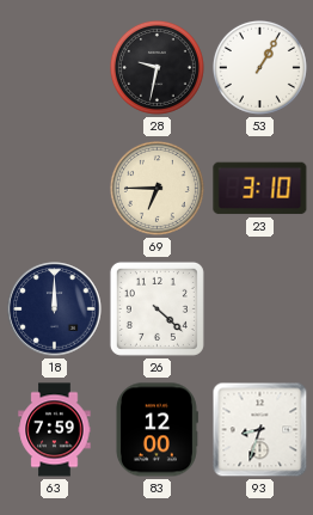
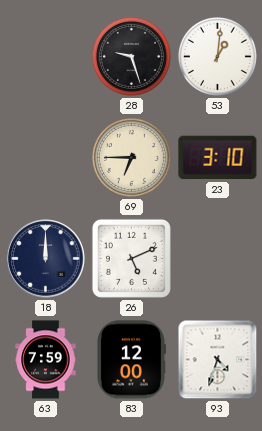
28: 9:32 -> 9:27 (131, 56)
53: 1:05 -> 1:01 (217, 56)
26: 4:22 -> 5:11 (131, 258)
93: 8:33 -> 4:33 (218, 360)
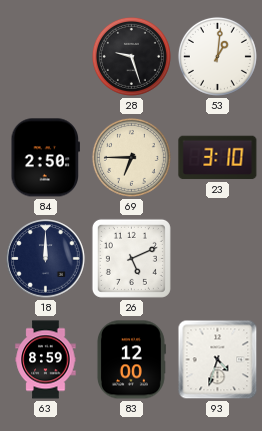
84: none -> 2:50 (46, 158)
63: 7:59 -> 8:59 (46, 360)
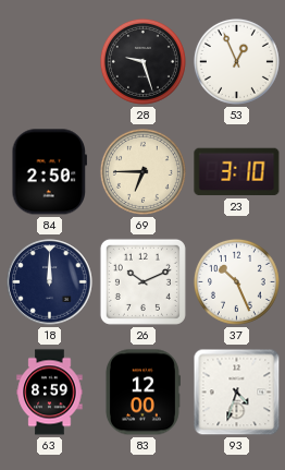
53: 1:01 -> 12:56 (236, 61)
26: 5:11 -> 10:11 (142, 281)
37: none -> 10:26 (236, 281)
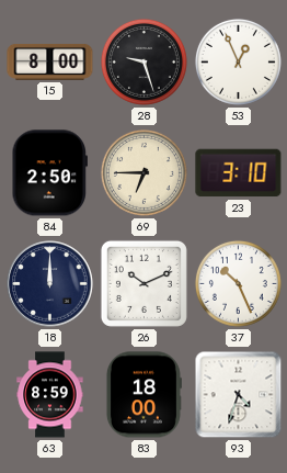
15: none -> 8:00 (50, 63)
83: 12:00 -> 18:00 (143, 395)
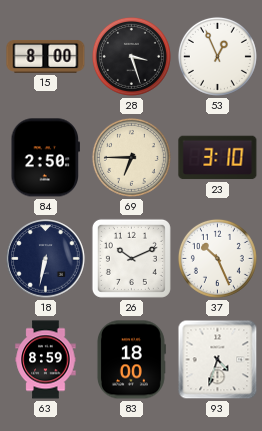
28: 9:27 -> 3:27 (131, 56)
18: 12:00 -> 6:32 (46, 259)
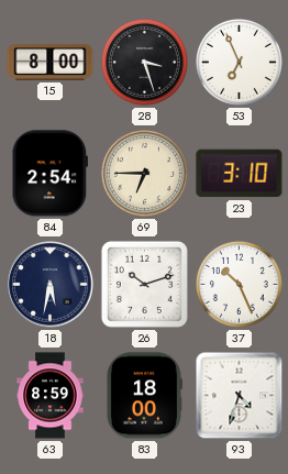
53: 12:56 -> 6:56 (239, 62)
84: 2:50 -> 2:54 (51, 174)
18: 6:32 -> 5:32 (51, 285)
26: 10:11 -> 10:12 (144, 284)
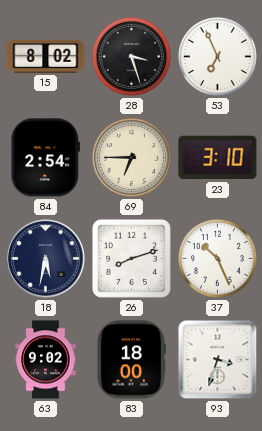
15: 8:00 -> 8:02 (46, 57)
26: 10:12 -> 8:12 (131, 258)
63: 8:59 -> 9:02 (46, 360)
93: 4:33 -> 3:33 (218, 360)
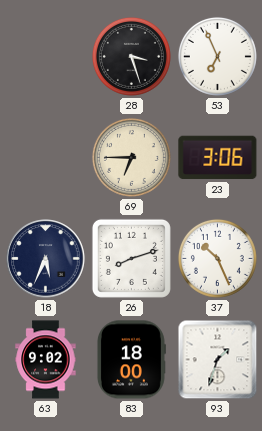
15: 8:02 -> none (46, 57)
84: 2:54 -> none (46, 158)
23: 3:10 -> 3:06 (218, 158)
18: 5:32 -> 5:34 (46, 259)
93: 3:33 -> 1:33 (218, 360)
